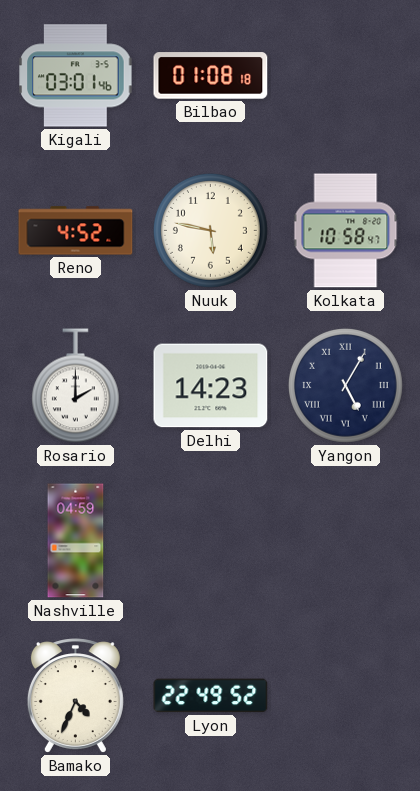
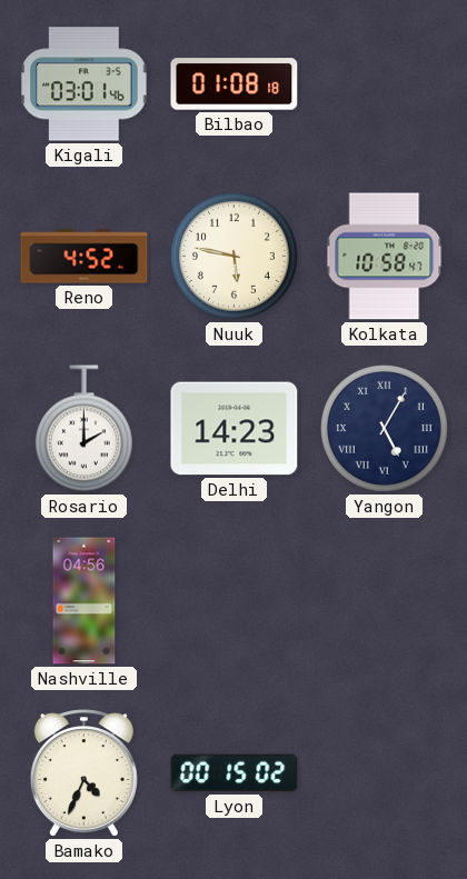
Nashville: 04:59 -> 04:56 (85, 601)
Lyon: 22:49 -> 00:15 (235, 773)
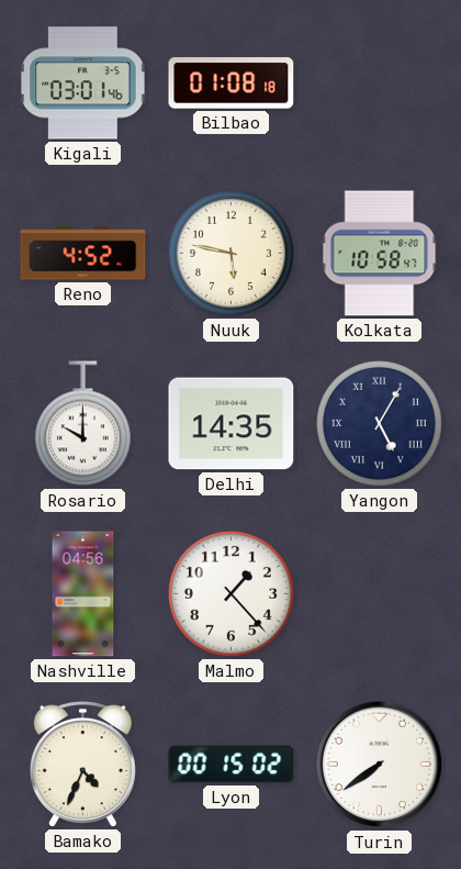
Rosario: 2:00 -> 10:00 (82, 424)
Delhi: 14:23 -> 14:35 (232, 424)
Malmo: none -> 1:23 (231, 593)
Turin: none -> 7:39 (380, 765)
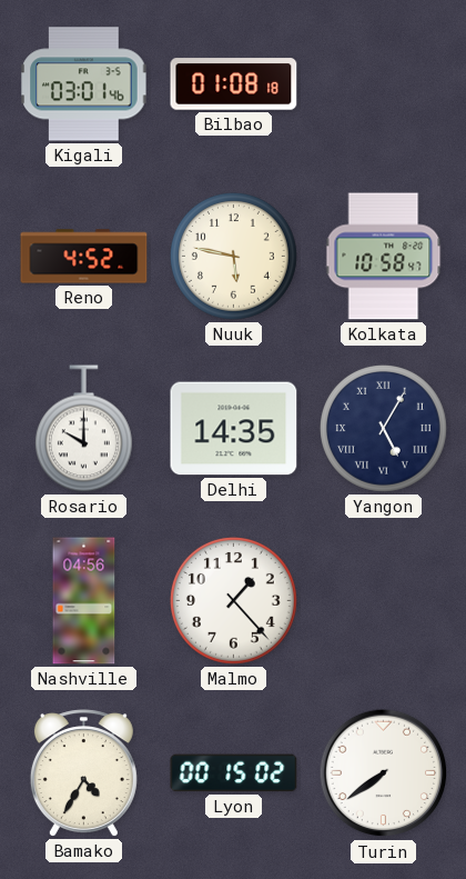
Bamako: 4:34 -> 4:35 (83, 773)
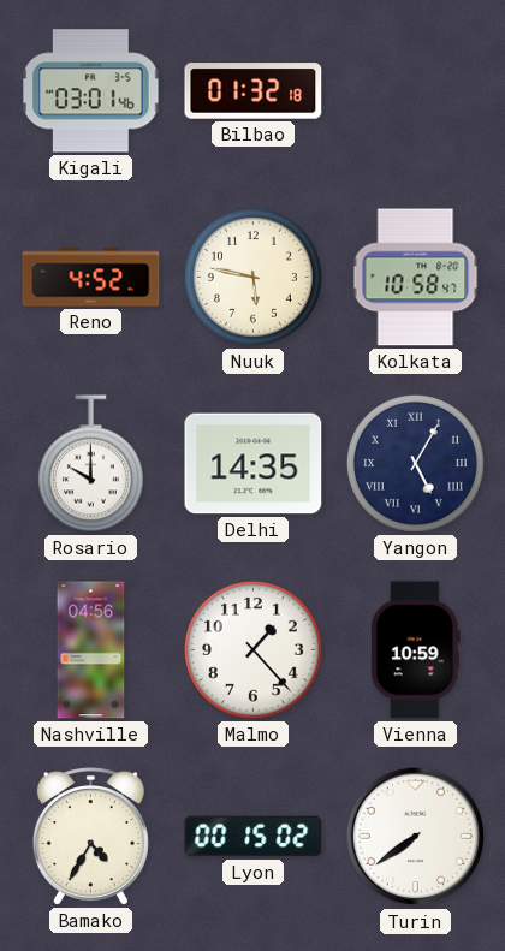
Bilbao: 01:08 -> 01:32 (254, 91)
Vienna: none -> 10:59 (416, 650)
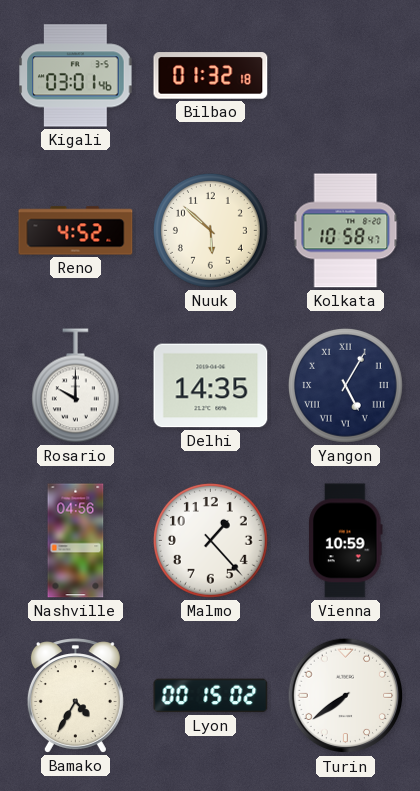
Nuuk: 5:47 -> 5:52 (210, 230)
